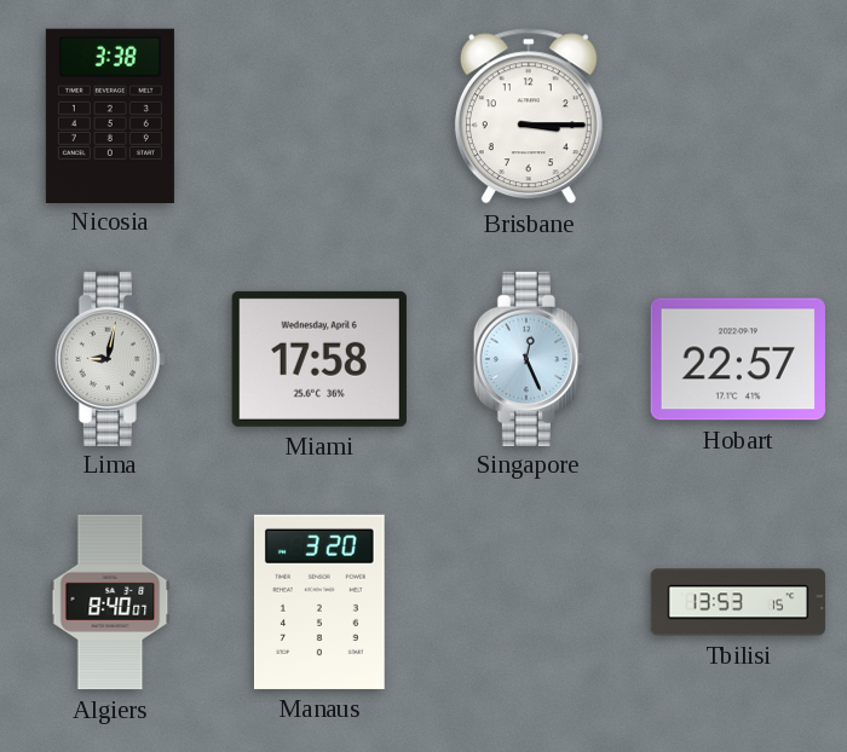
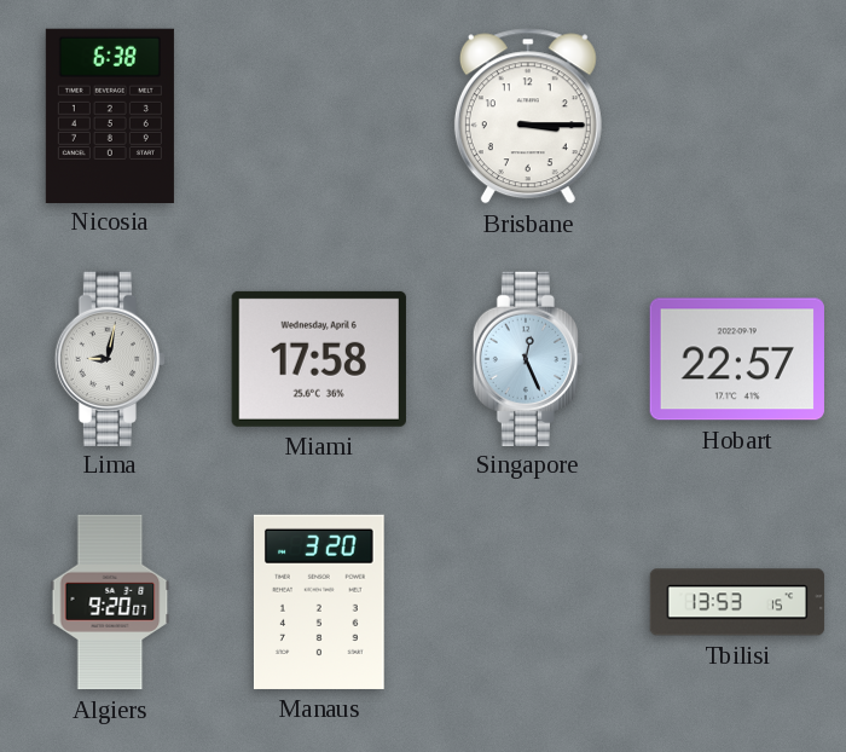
Nicosia: 3:38 -> 6:38 (110, 115)
Algiers: 8:40 -> 9:20 (110, 602)
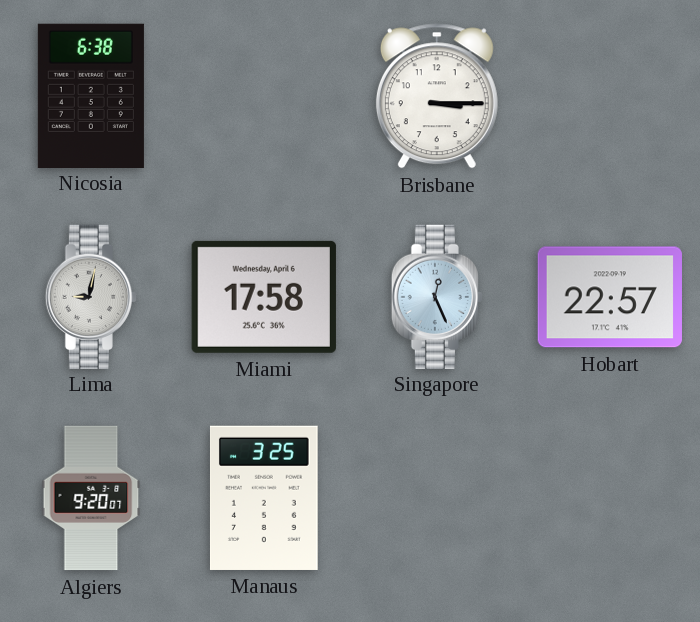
Manaus: 3:20 -> 3:25 (264, 498)
Tbilisi: 13:53 -> none (737, 602)
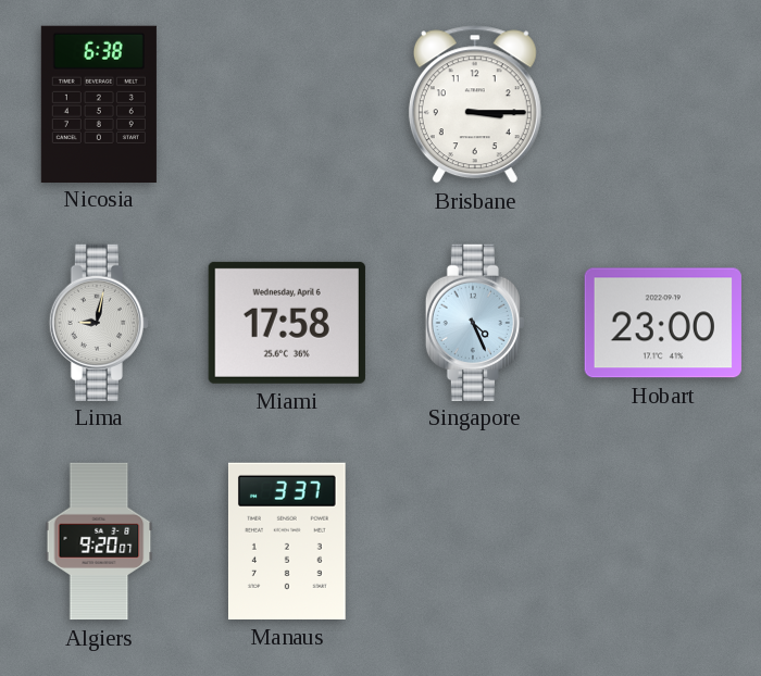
Singapore: 12:26 -> 4:26 (475, 322)
Hobart: 22:57 -> 23:00 (663, 323)
Manaus: 3:25 -> 3:37 (287, 541)
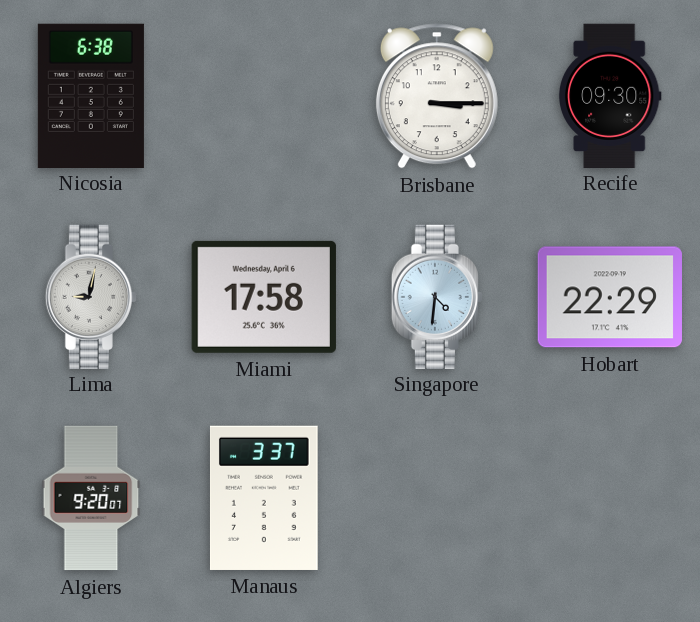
Recife: none -> 09:30 (610, 95)
Singapore: 4:26 -> 4:31 (437, 296)
Hobart: 23:00 -> 22:29 (610, 297)
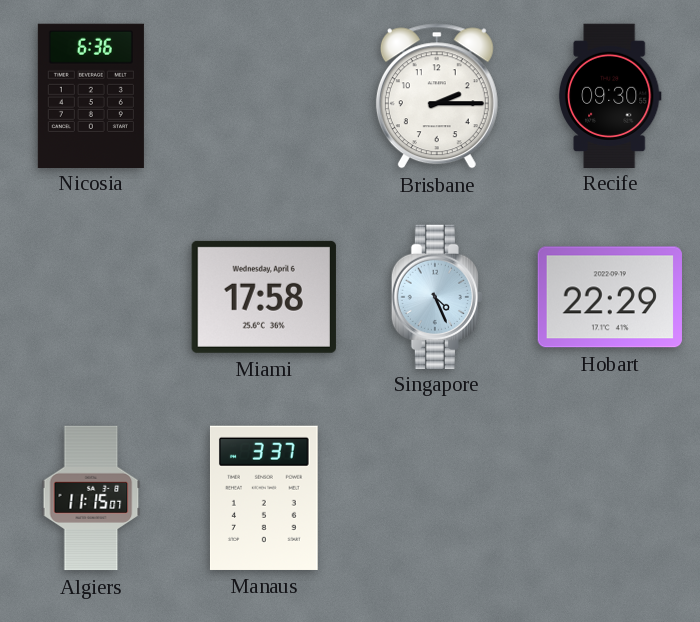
Nicosia: 6:38 -> 6:36 (91, 95)
Brisbane: 3:15 -> 2:15 (437, 96)
Lima: 9:02 -> none (91, 296)
Singapore: 4:31 -> 4:26 (437, 296)
Algiers: 9:20 -> 11:15 (91, 498)
